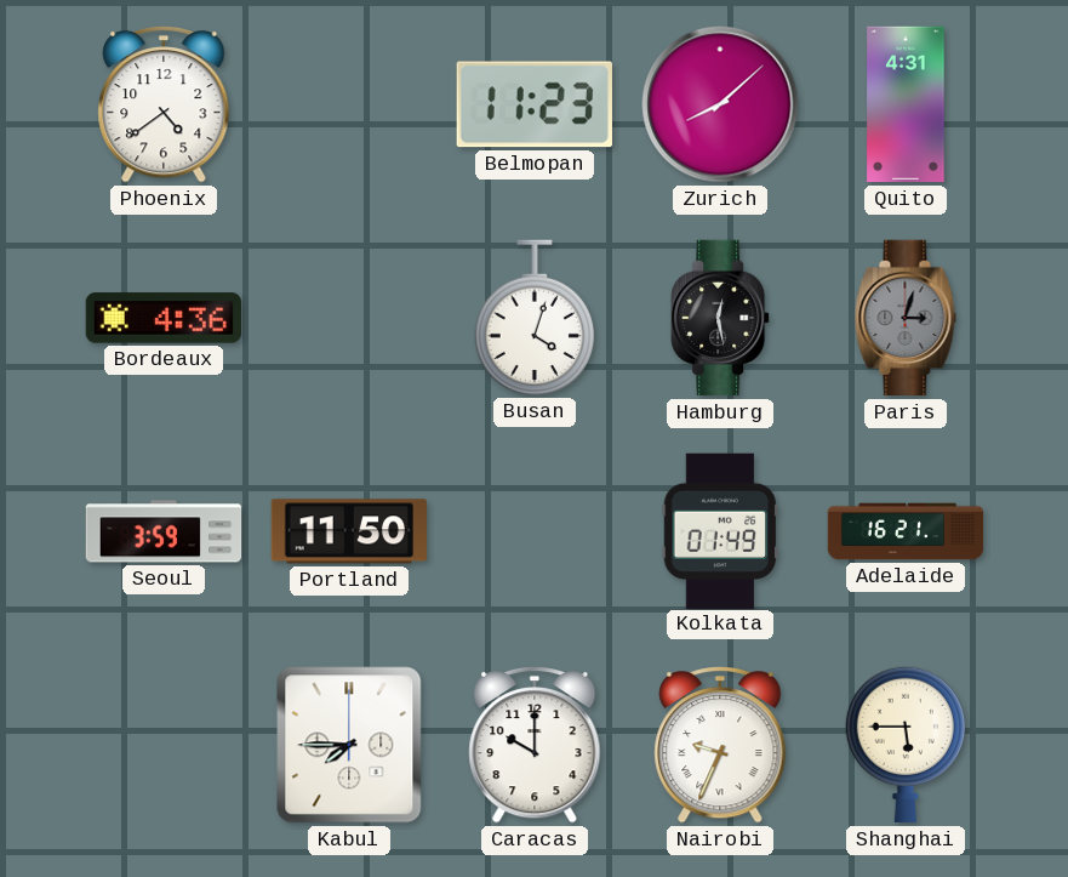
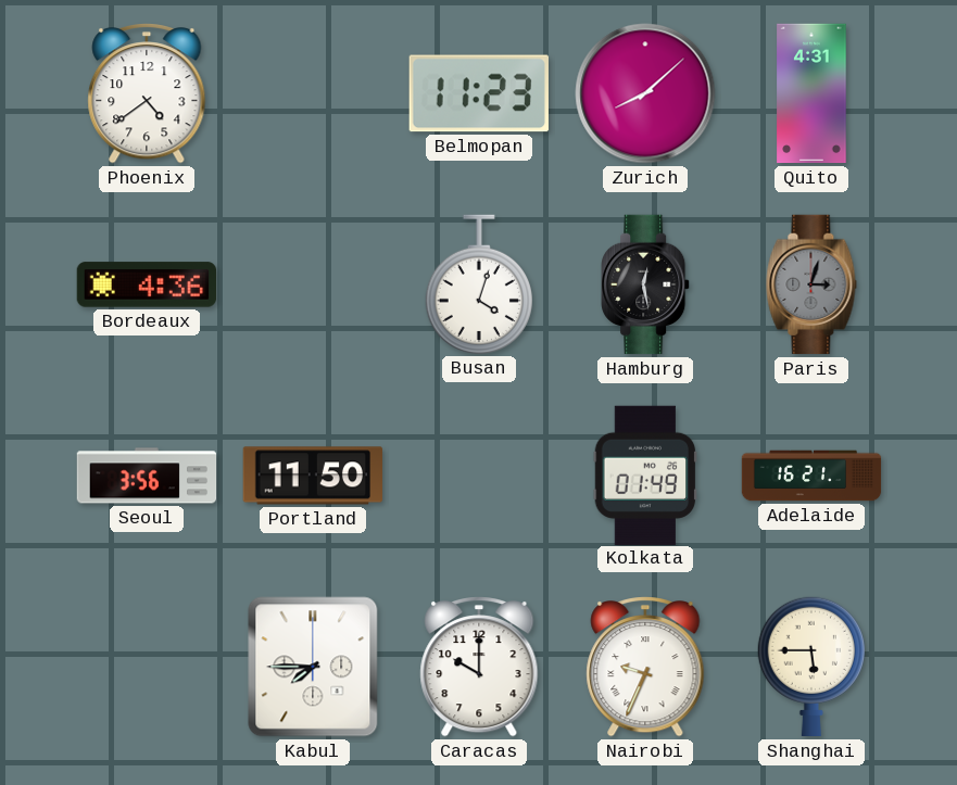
Seoul: 3:59 -> 3:56 (147, 476)
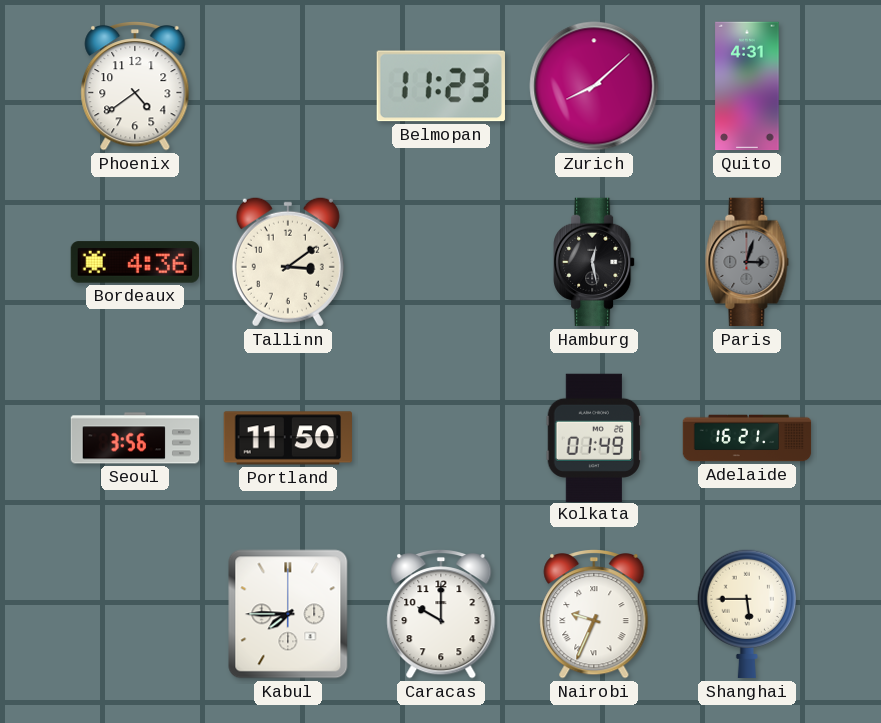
Tallinn: none -> 3:09 (288, 262)
Busan: 4:03 -> none (479, 284)
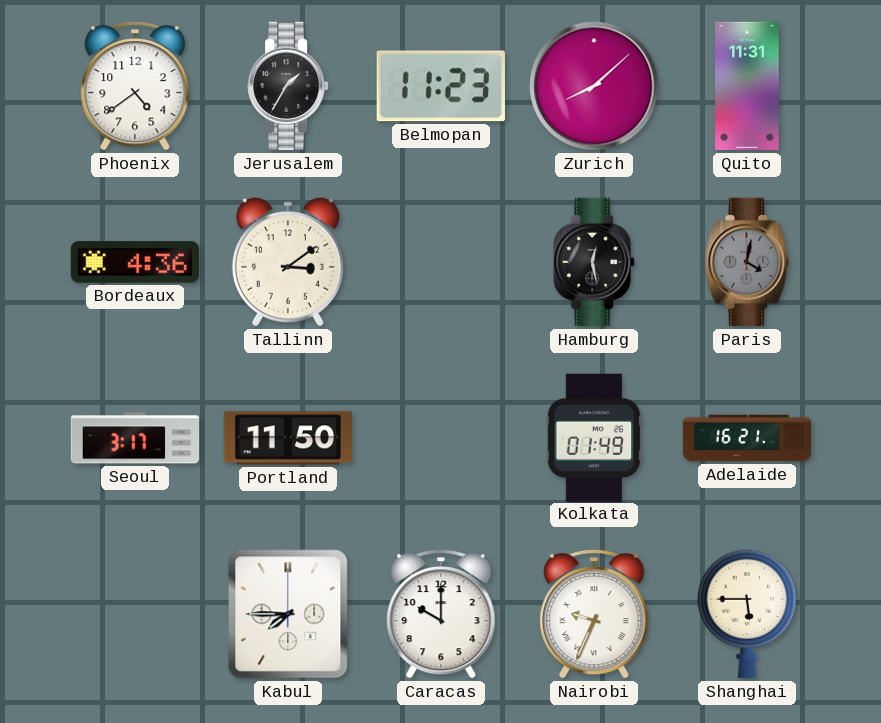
Jerusalem: none -> 1:35 (288, 86)
Quito: 4:31 -> 11:31 (747, 86)
Paris: 3:03 -> 4:02 (747, 262)
Seoul: 3:56 -> 3:17 (135, 438)
